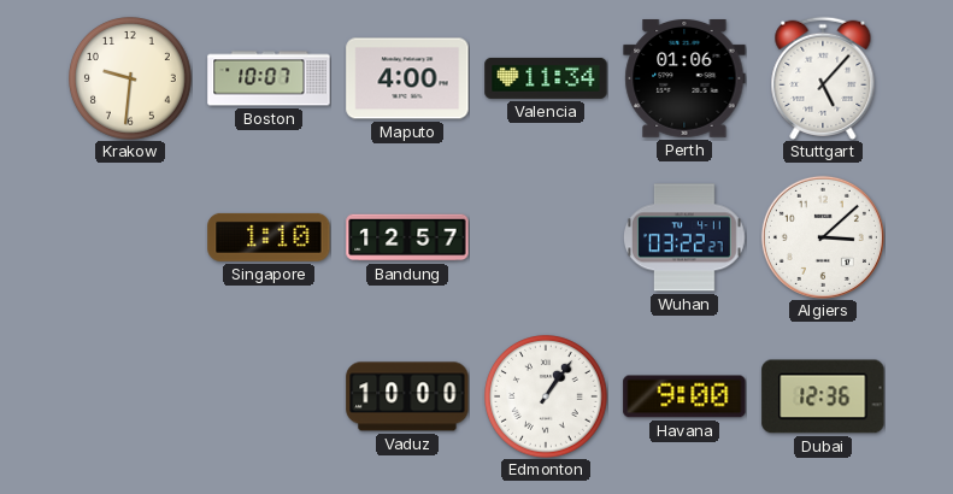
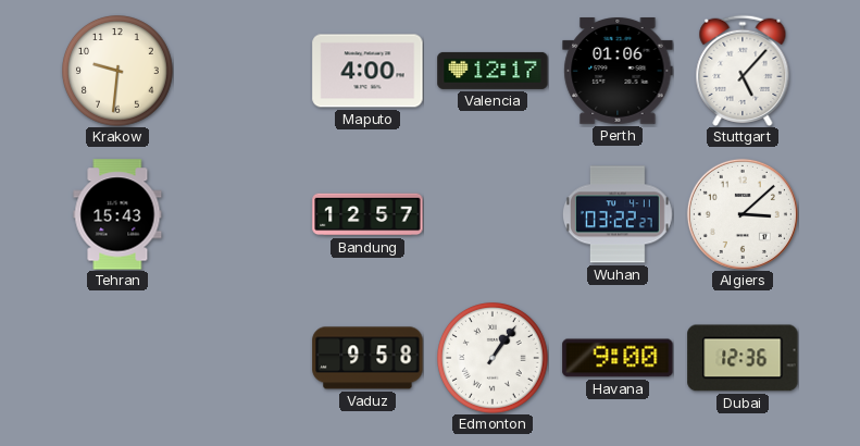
Boston: 10:07 -> none (269, 78)
Valencia: 11:34 -> 12:17 (493, 71)
Tehran: none -> 15:43 (117, 214)
Singapore: 1:10 -> none (269, 237)
Vaduz: 10:00 -> 9:58 (367, 358)
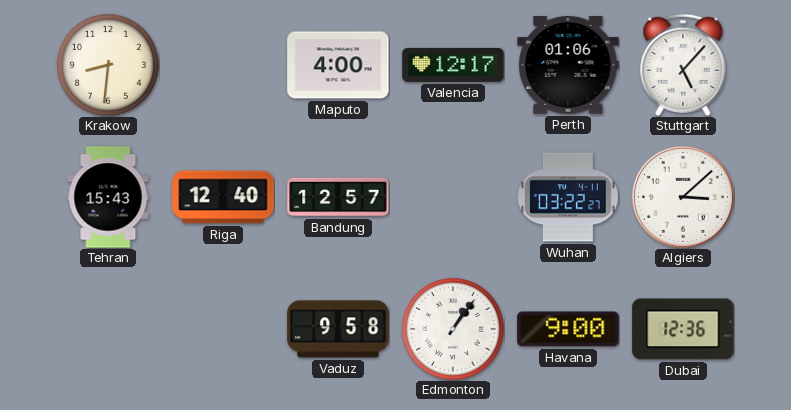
Krakow: 9:31 -> 8:31 (109, 66)
Riga: none -> 12:40 (223, 197)
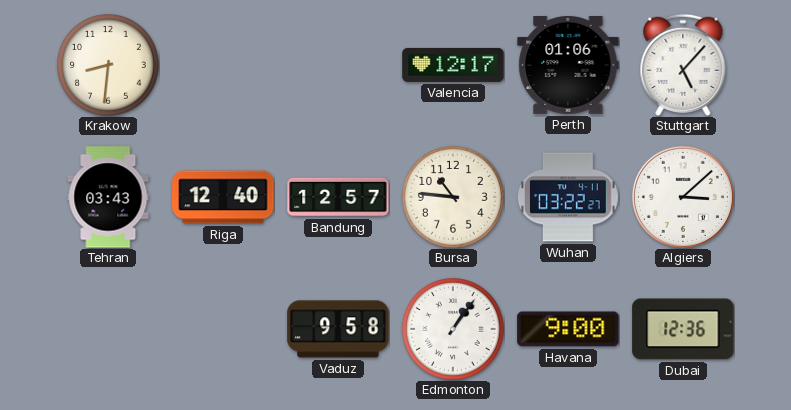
Maputo: 4:00 -> none (338, 65)
Tehran: 15:43 -> 03:43 (108, 197)
Bursa: none -> 10:46 (454, 198)
